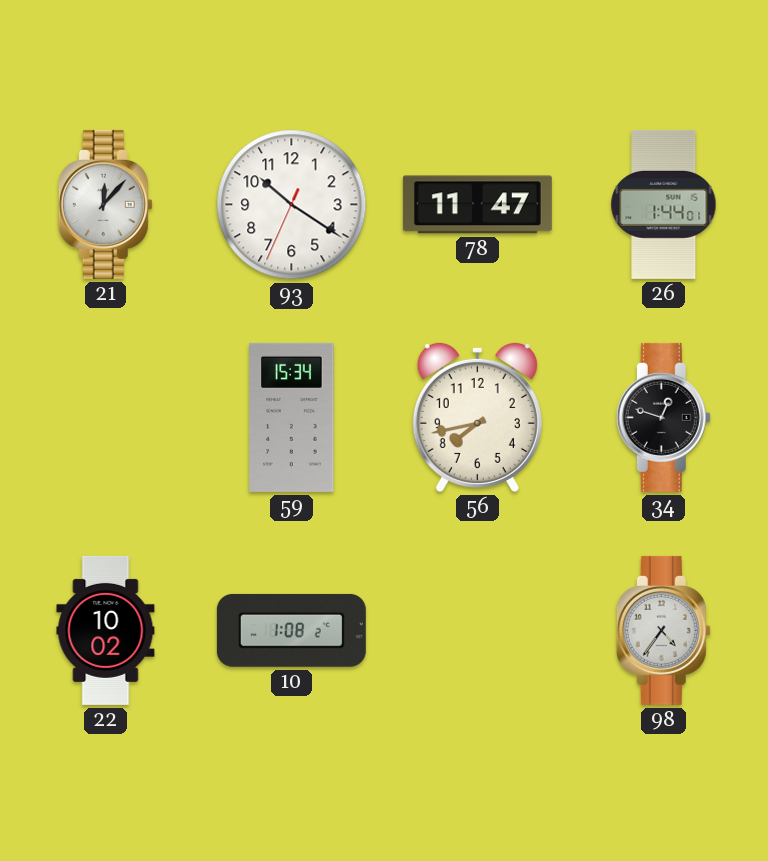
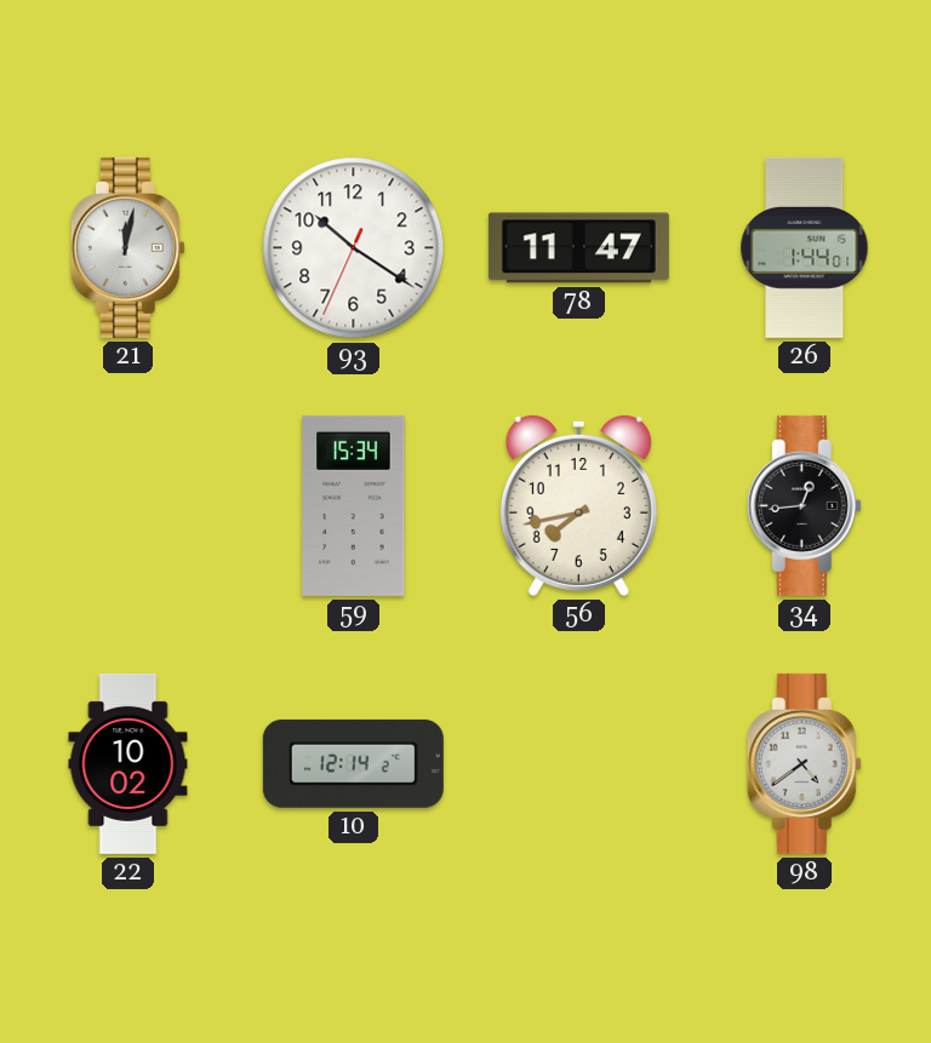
21: 12:07 -> 12:02 (127, 247)
34: 12:48 -> 12:44 (804, 505)
10: 1:08 -> 12:14 (353, 763)
98: 4:36 -> 4:39 (804, 763)
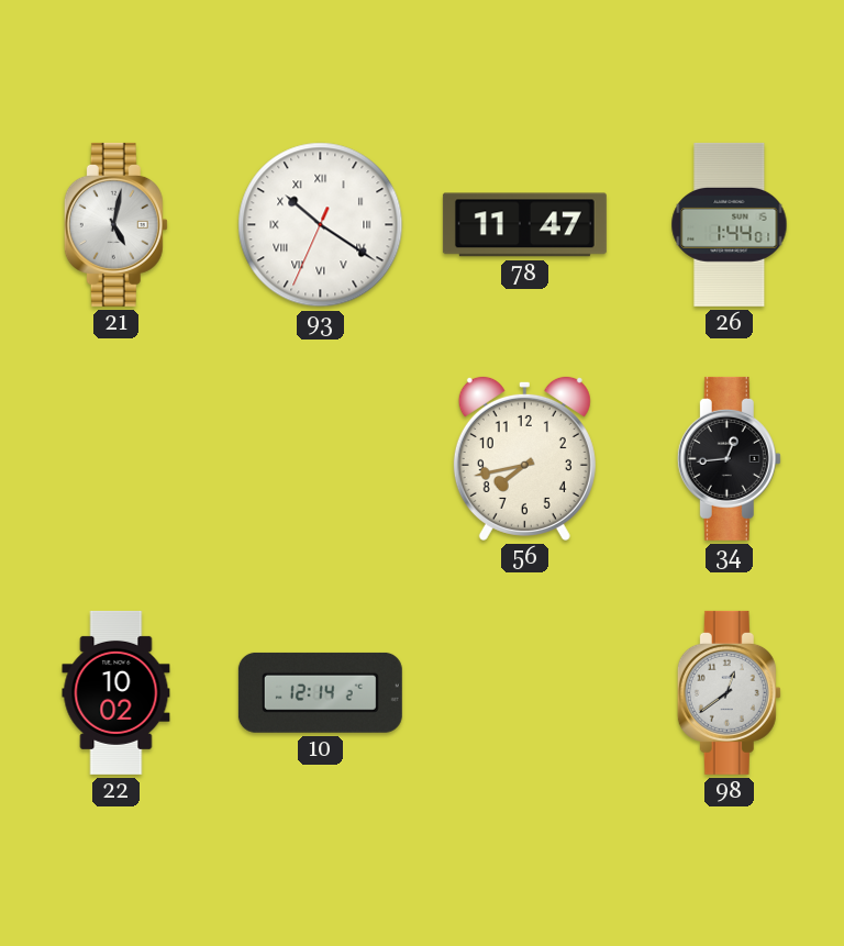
21: 12:02 -> 5:02 (115, 224)
93 numerals: Arabic -> Roman (321, 225)
59: 15:34 -> none (354, 505)
98: 4:39 -> 12:39 (729, 692)
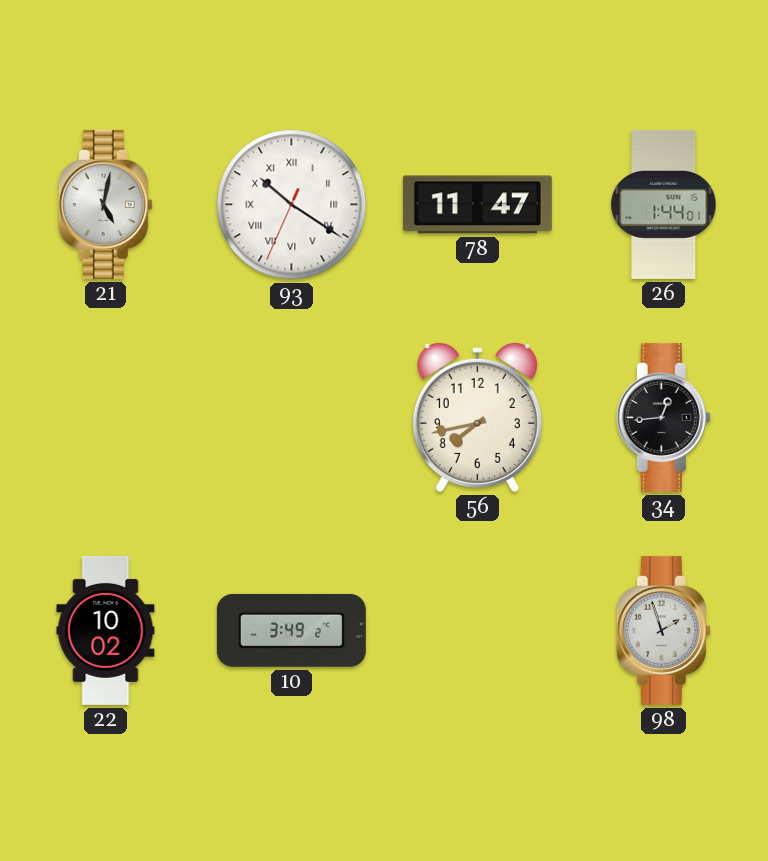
10: 12:14 -> 3:49 (291, 630)
98: 12:39 -> 1:57 (663, 630)
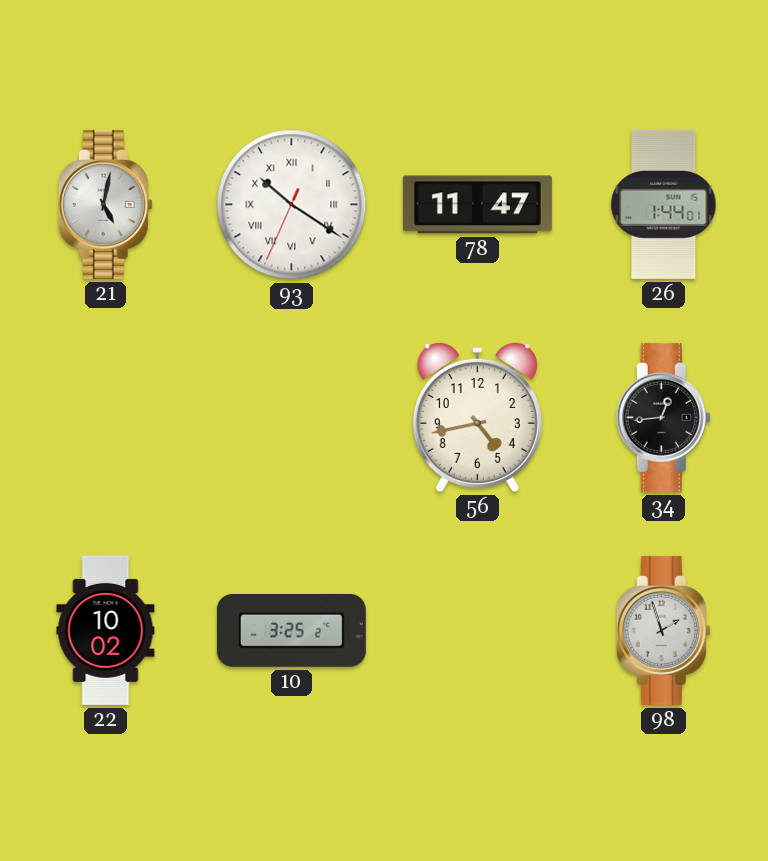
56: 7:43 -> 4:43 (477, 417)
10: 3:49 -> 3:25 (291, 630)
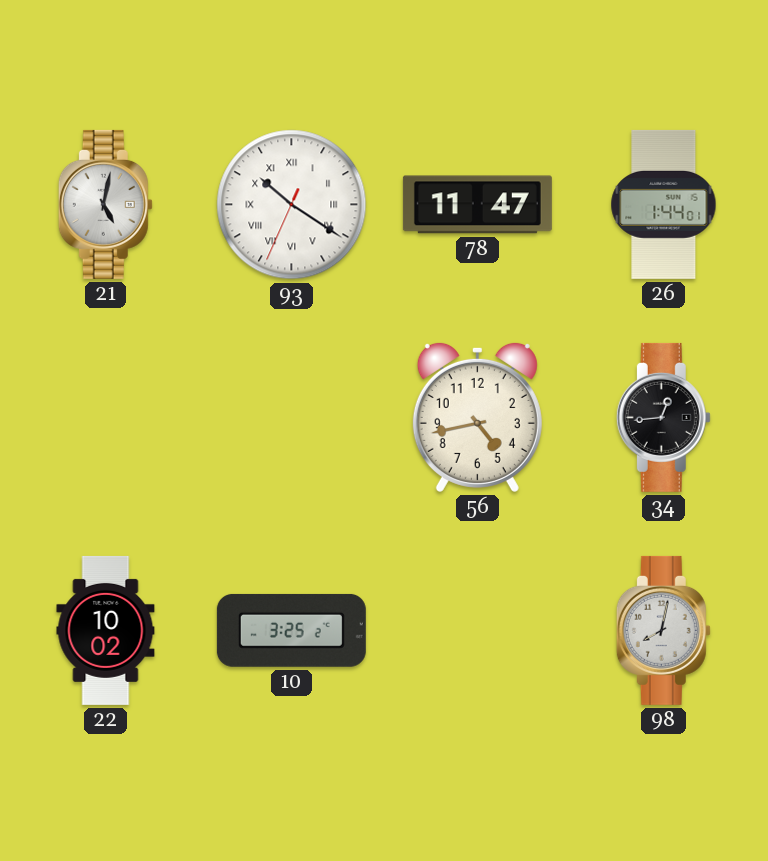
98: 1:57 -> 8:02 (663, 630)
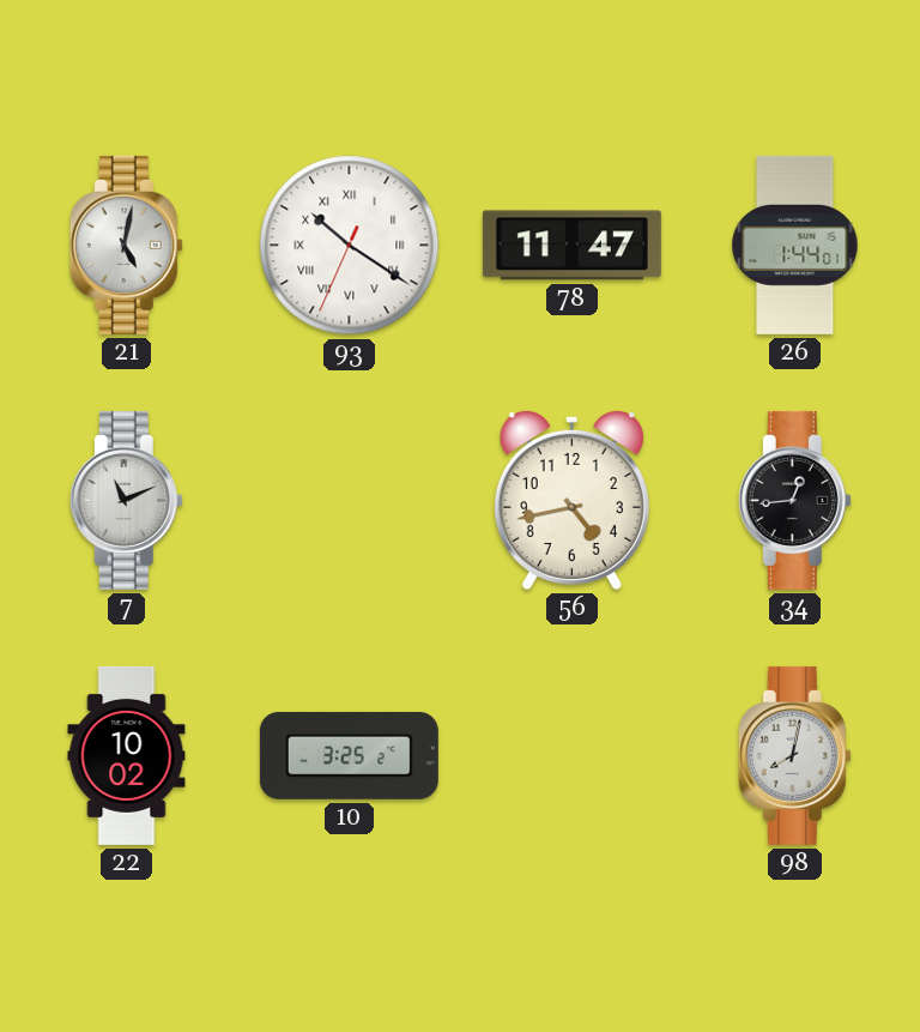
7: none -> 11:11 (126, 500)
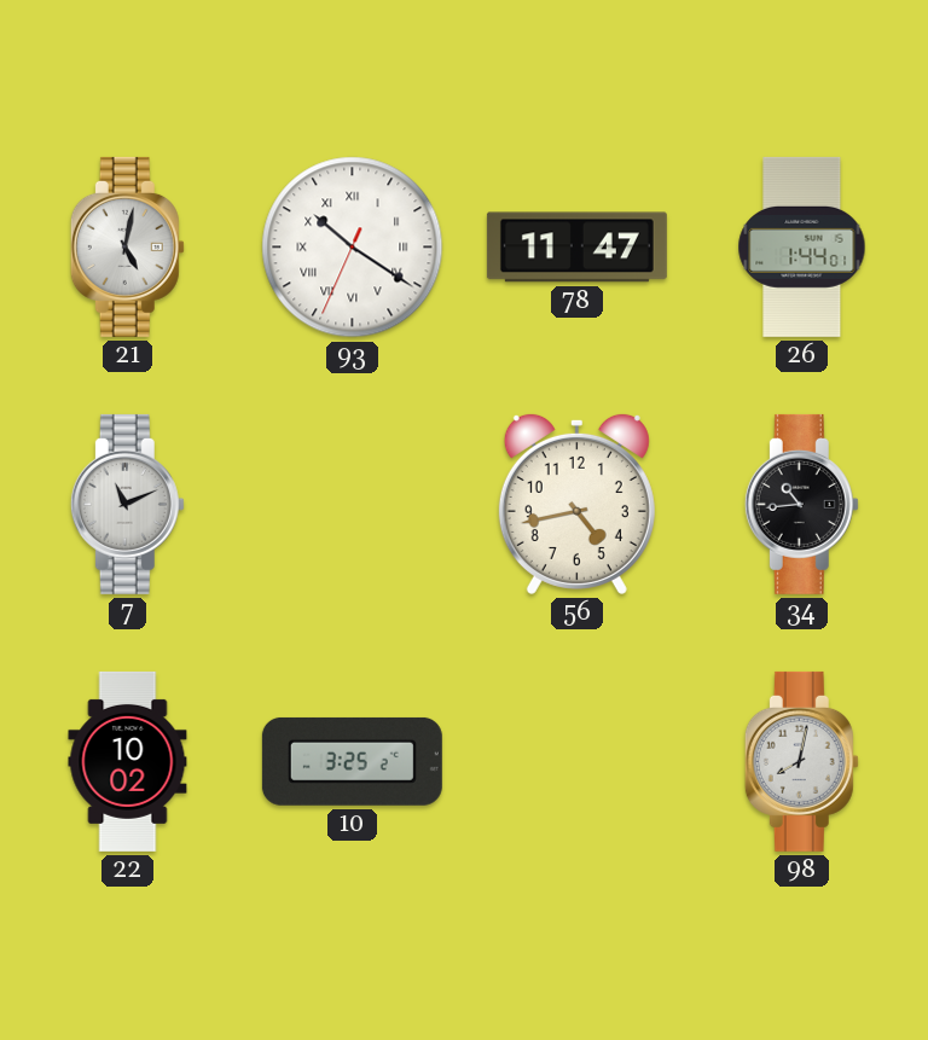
34: 12:44 -> 10:44 (801, 504)
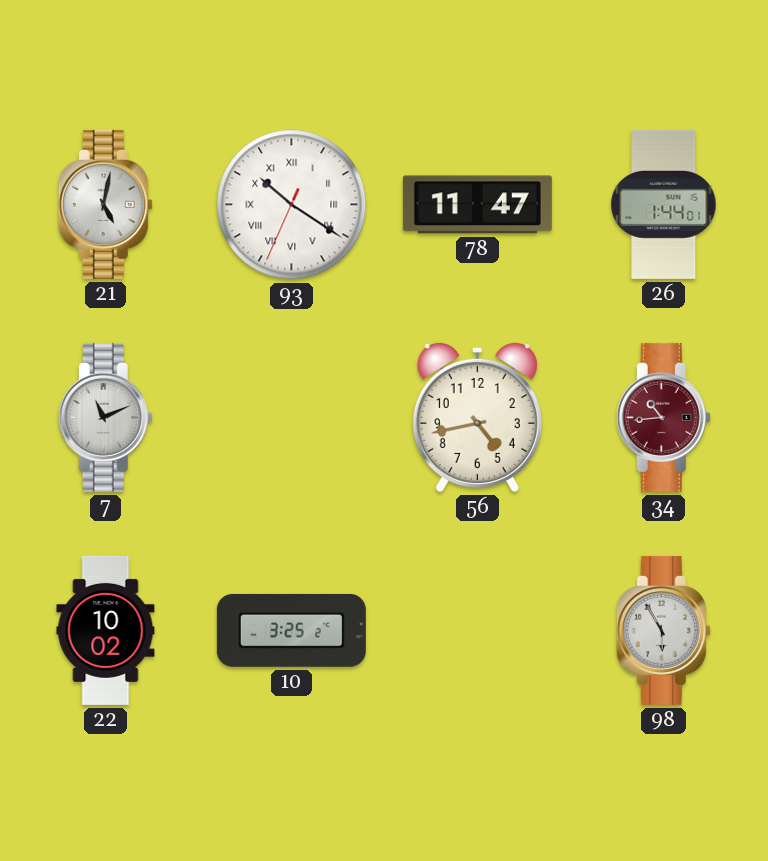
34 dial: black -> burgundy (663, 417)
98: 8:02 -> 5:55 (663, 630)
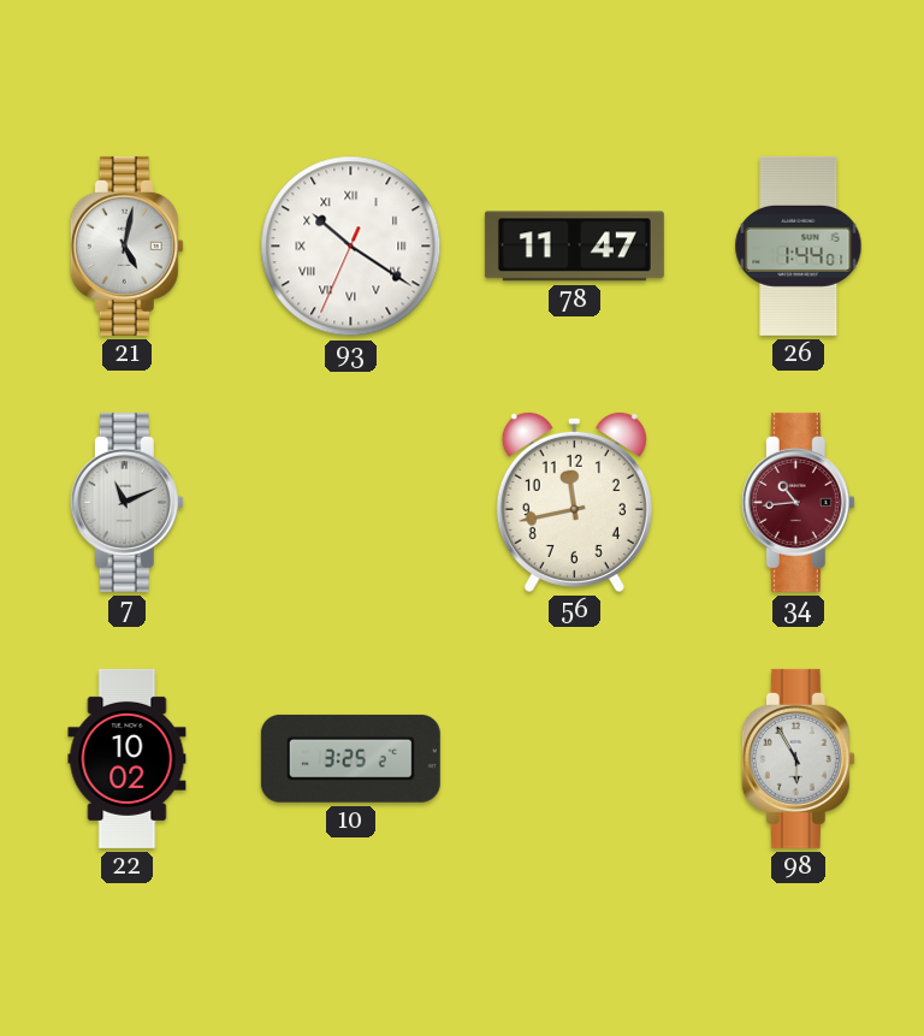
56: 4:43 -> 11:43 (574, 502)
